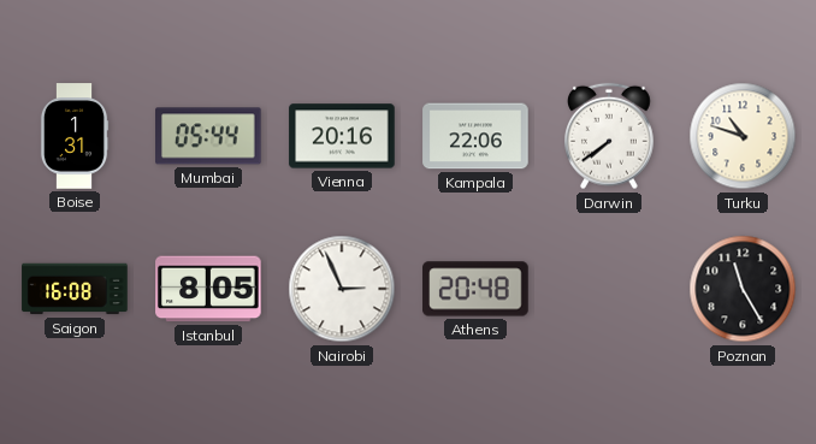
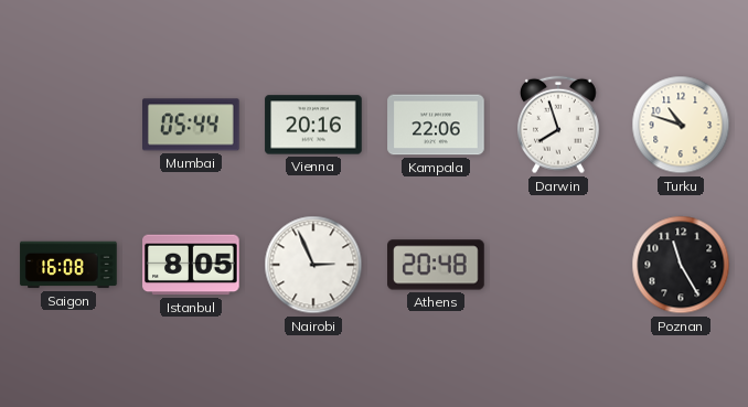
Boise: 1:31 -> none (75, 136)
Darwin: 7:39 -> 7:57 (559, 125)
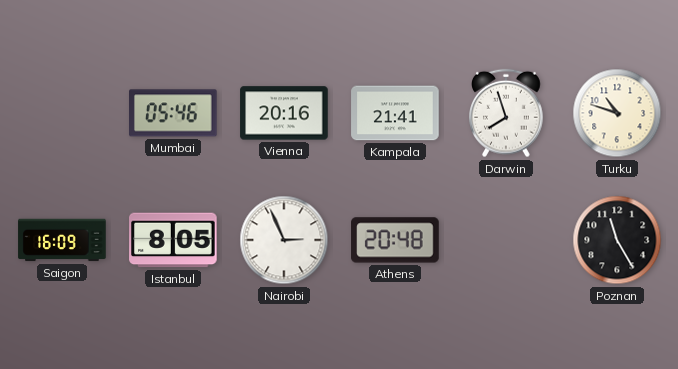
Mumbai: 05:44 -> 05:46 (174, 113)
Kampala: 22:06 -> 21:41 (395, 113)
Saigon: 16:08 -> 16:09 (62, 240)
